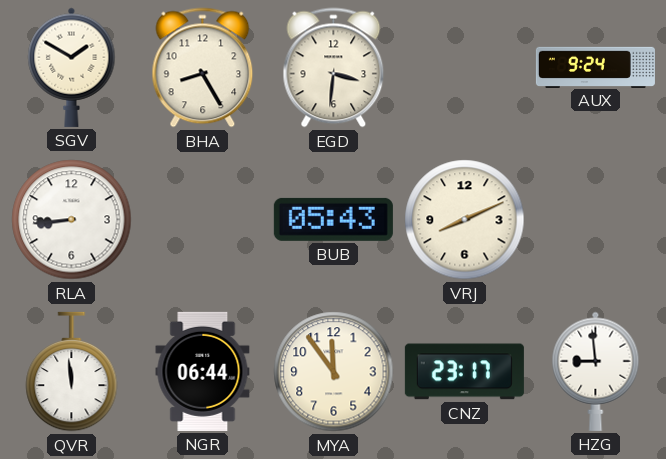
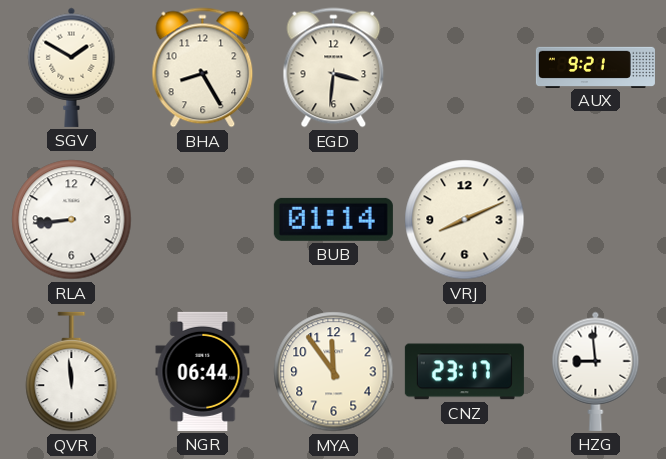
AUX: 9:24 -> 9:21 (595, 67)
BUB: 05:43 -> 01:14 (333, 219)
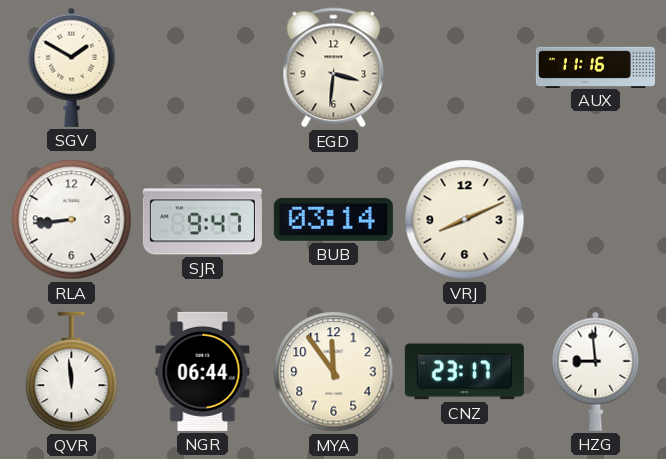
BHA: 8:25 -> none (203, 68)
AUX: 9:21 -> 11:16 (595, 67)
SJR: none -> 9:47 (202, 220)
BUB: 01:14 -> 03:14 (333, 219)
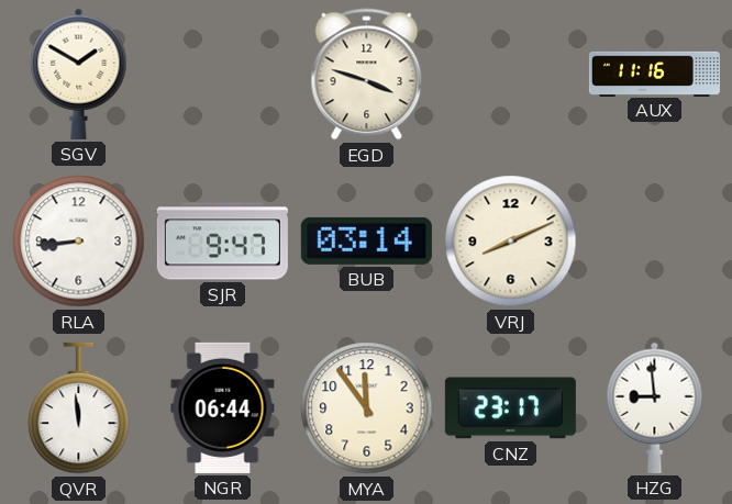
EGD: 3:31 -> 3:48 (367, 75)
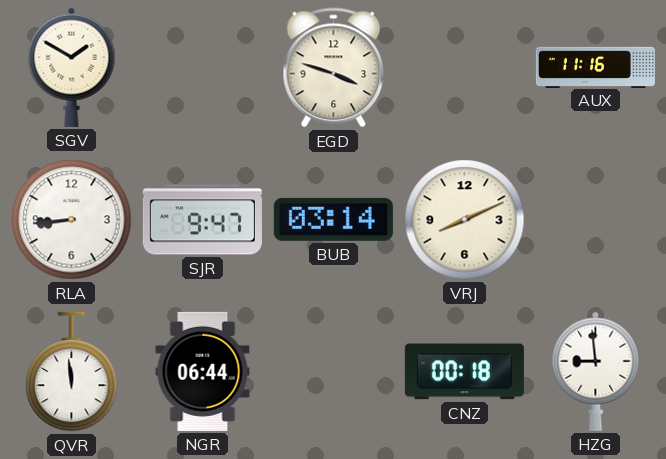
MYA: 11:54 -> none (367, 408)
CNZ: 23:17 -> 00:18 (464, 372)
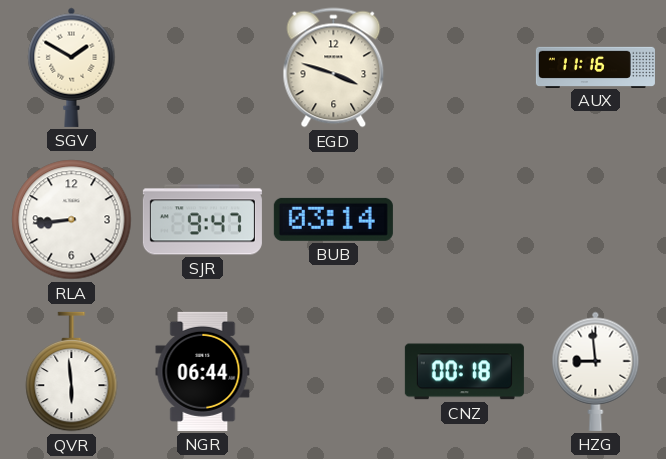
VRJ: 8:11 -> none (465, 220)
QVR: 11:59 -> 5:59 (72, 372)
